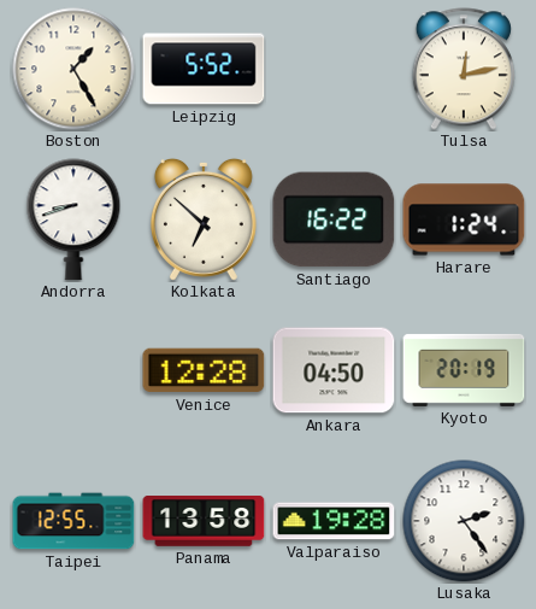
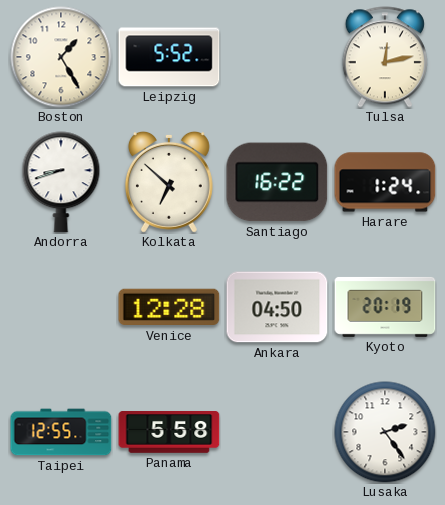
Panama: 13:58 -> 5:58 (169, 432)
Valparaiso: 19:28 -> none (334, 521)
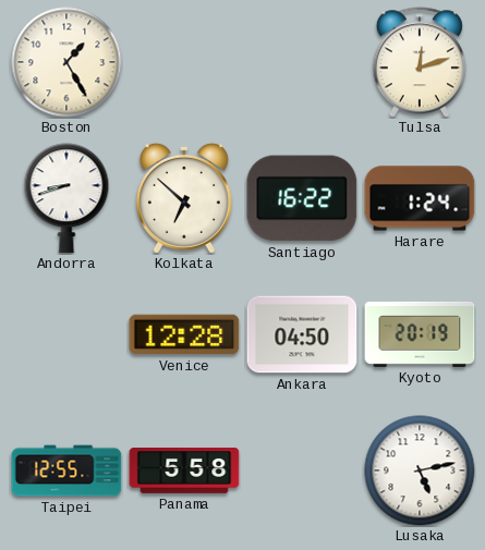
Leipzig: 5:52 -> none (169, 57)
Tulsa: 12:13 -> 12:12 (420, 62)
Lusaka: 2:24 -> 5:13 (420, 470)
